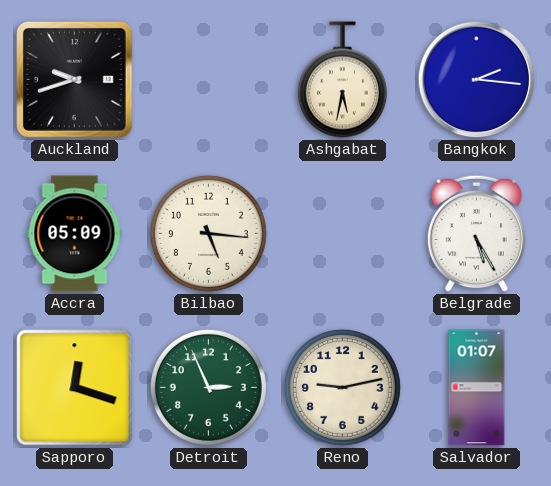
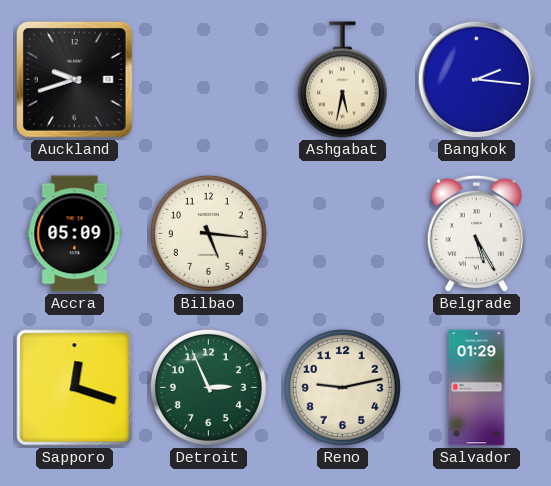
Salvador: 01:07 -> 01:29 (477, 388)
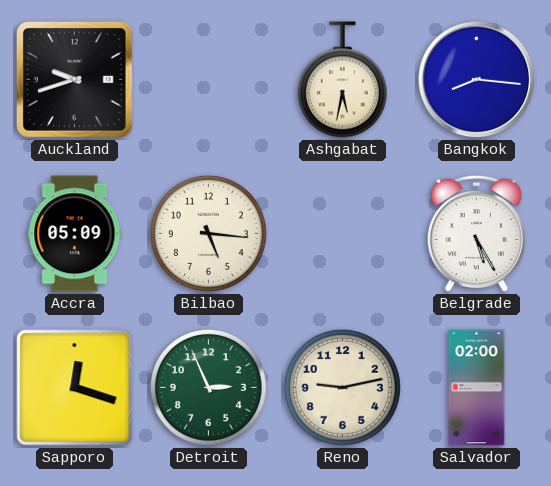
Bangkok: 2:16 -> 8:16 (477, 80)
Salvador: 01:29 -> 02:00 (477, 388)
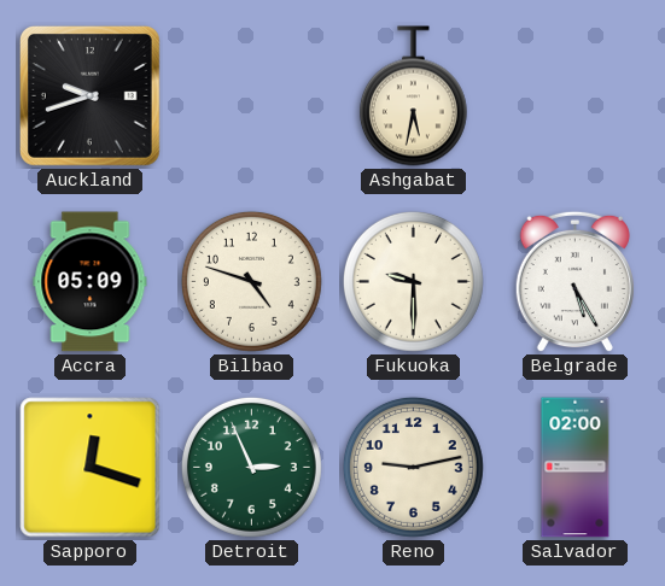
Bangkok: 8:16 -> none (477, 80)
Bilbao: 5:16 -> 4:48 (251, 281)
Fukuoka: none -> 9:30 (413, 281)
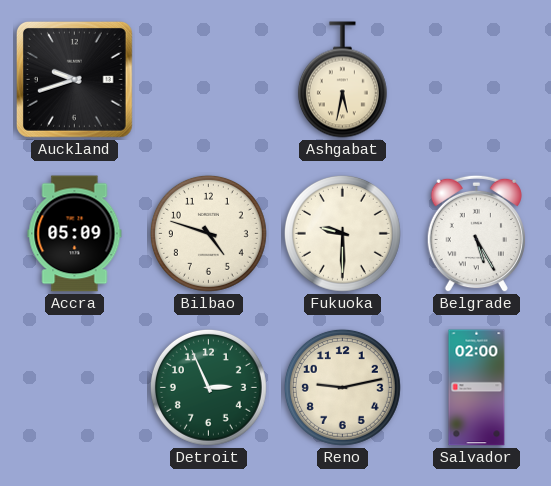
Sapporo: 12:18 -> none (91, 468)
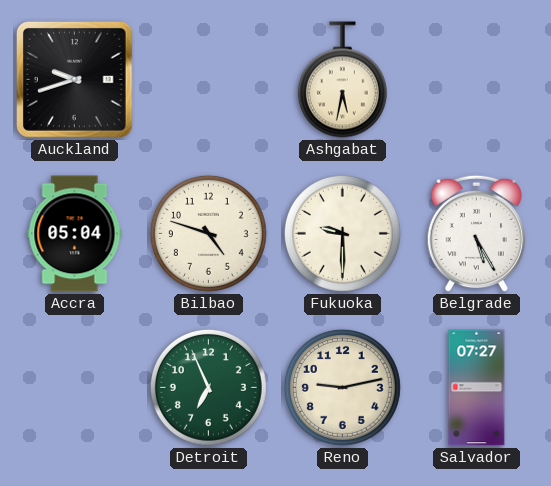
Accra: 05:09 -> 05:04 (75, 234)
Detroit: 2:56 -> 6:56 (208, 387)
Salvador: 02:00 -> 07:27 (477, 388)
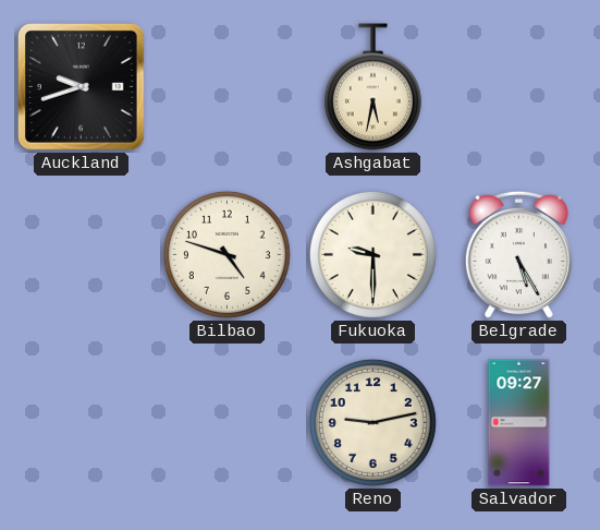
Accra: 05:04 -> none (75, 234)
Detroit: 6:56 -> none (208, 387)
Salvador: 07:27 -> 09:27 (519, 423)
